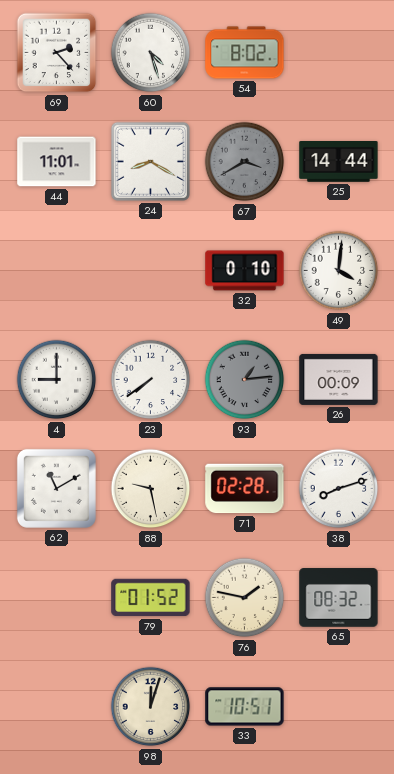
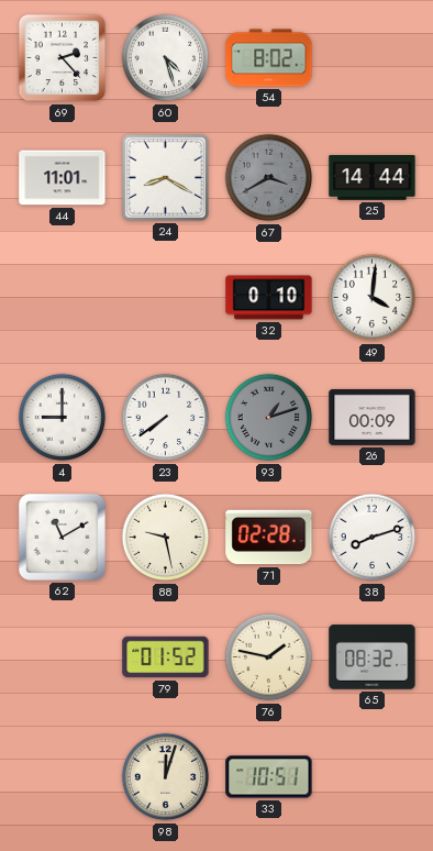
93: 1:14 -> 1:12 (269, 418)
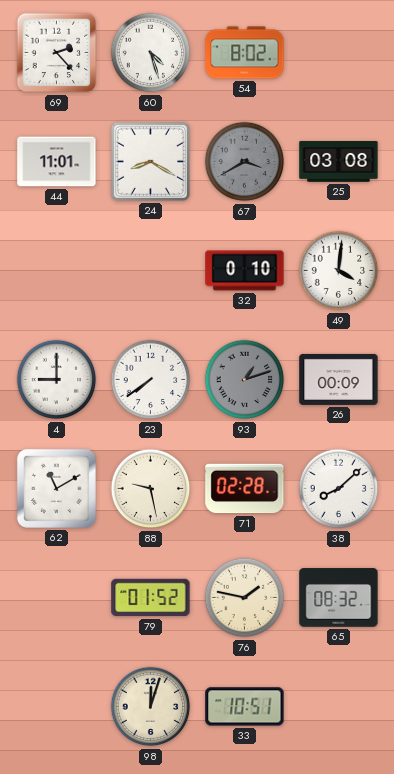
25: 14:44 -> 03:08 (339, 162)
38: 8:12 -> 8:08 (339, 489)
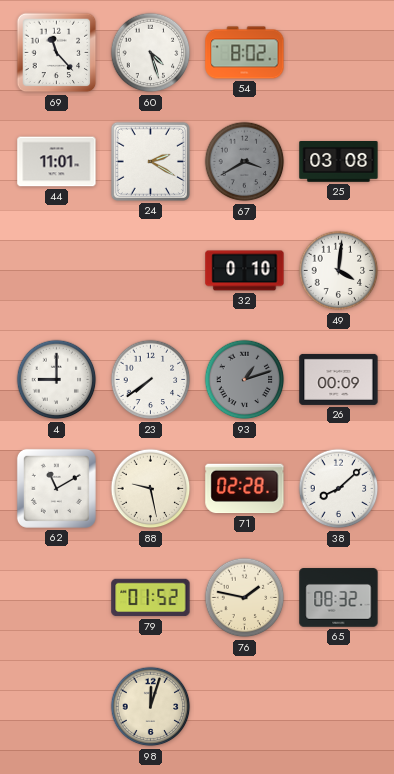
69: 2:23 -> 11:23 (57, 53)
24: 8:20 -> 2:20 (150, 161)
33: 10:51 -> none (245, 707)
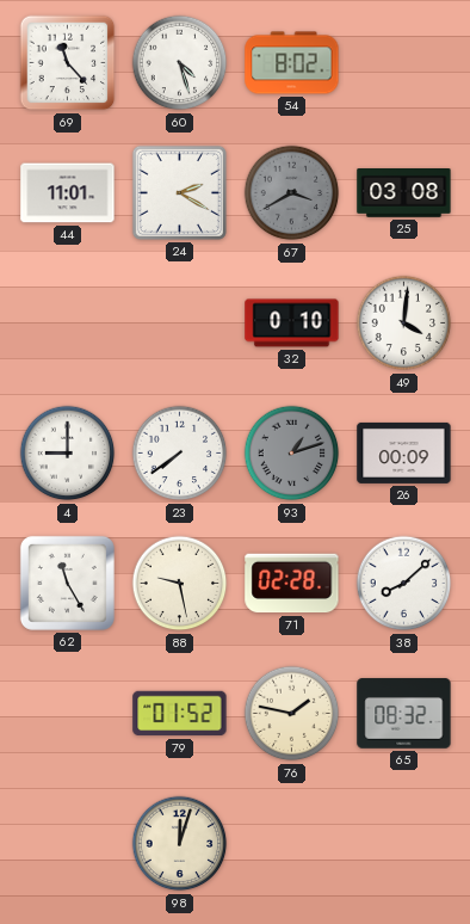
62: 11:10 -> 11:25 (67, 583)
